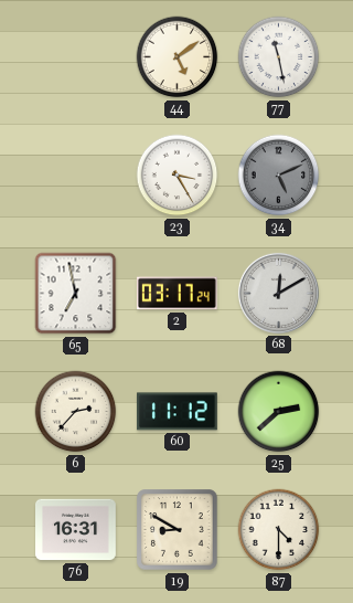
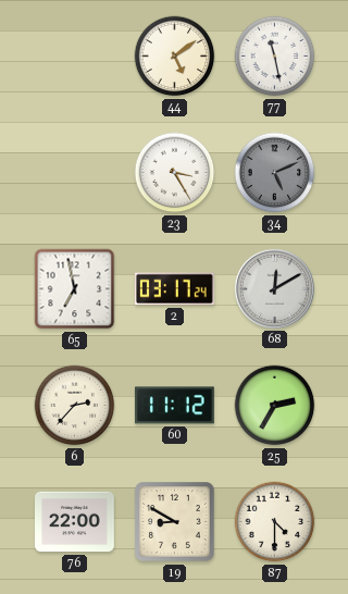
25: 2:38 -> 2:35 (275, 406)
76: 16:31 -> 22:00 (75, 522)
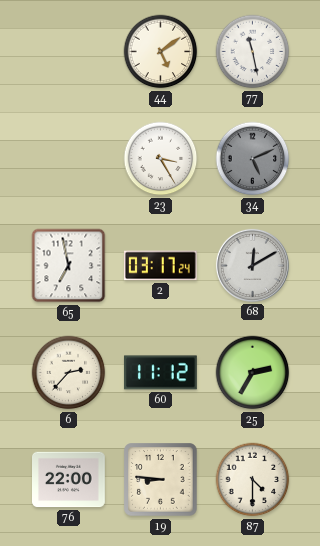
19: 8:50 -> 8:46 (161, 480)
